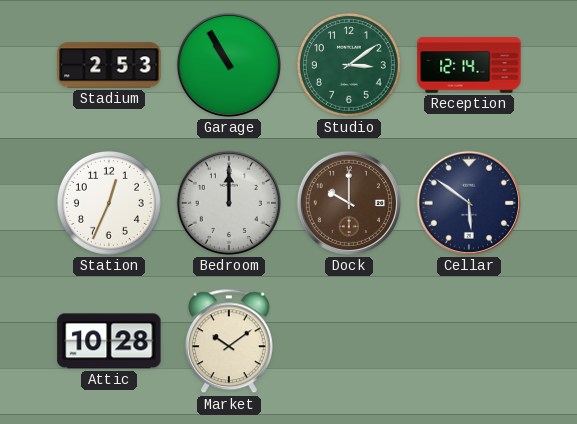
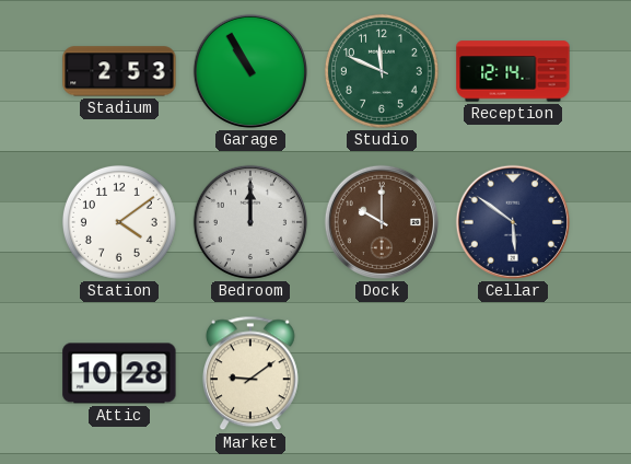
Studio: 3:09 -> 11:49 (382, 71)
Station: 12:34 -> 4:09 (119, 222)
Market: 10:09 -> 9:09 (250, 373)
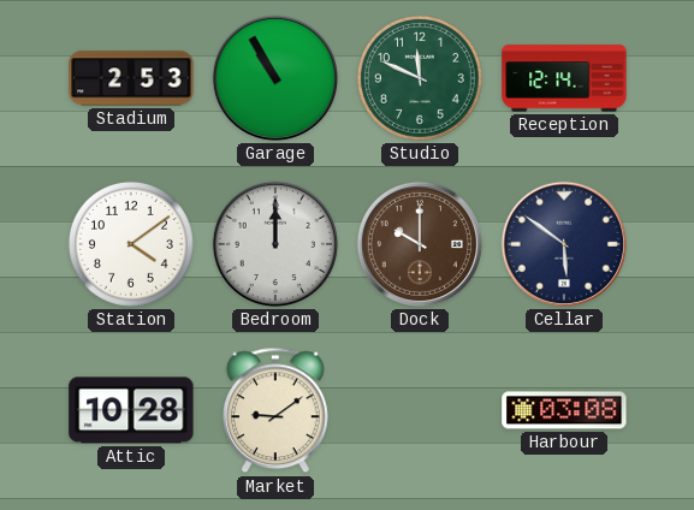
Harbour: none -> 03:08 (564, 410)
